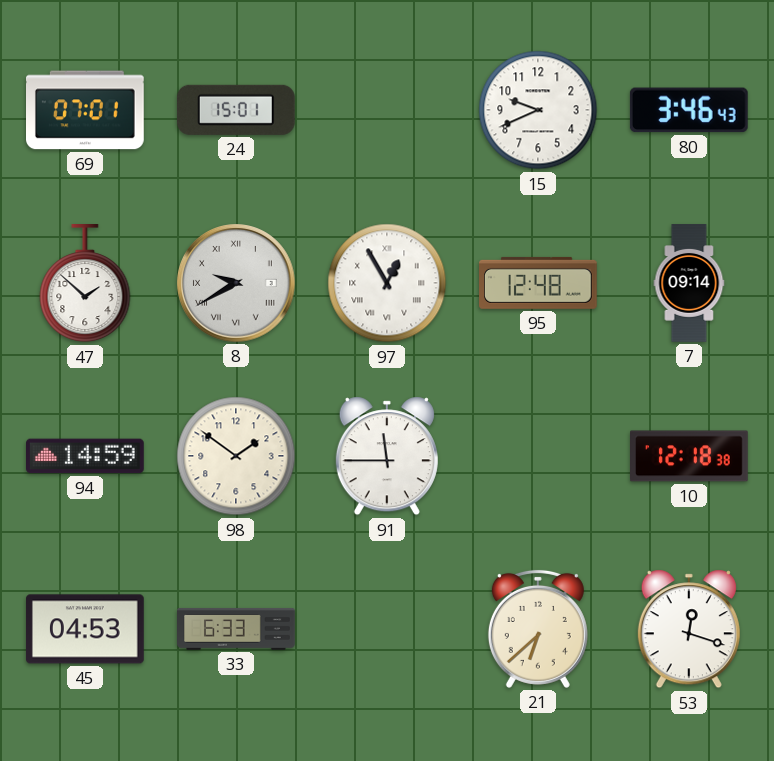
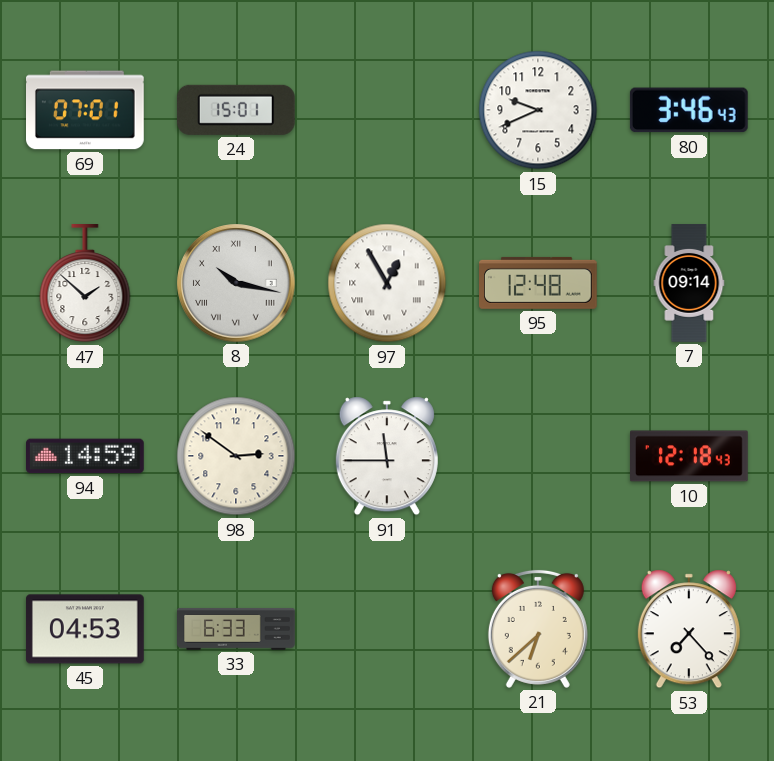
8: 9:40 -> 10:17 (237, 284)
98: 1:51 -> 2:51 (236, 456)
10: 12:18:38 -> 12:18:43 (690, 456)
53: 12:18 -> 7:23 (689, 629)
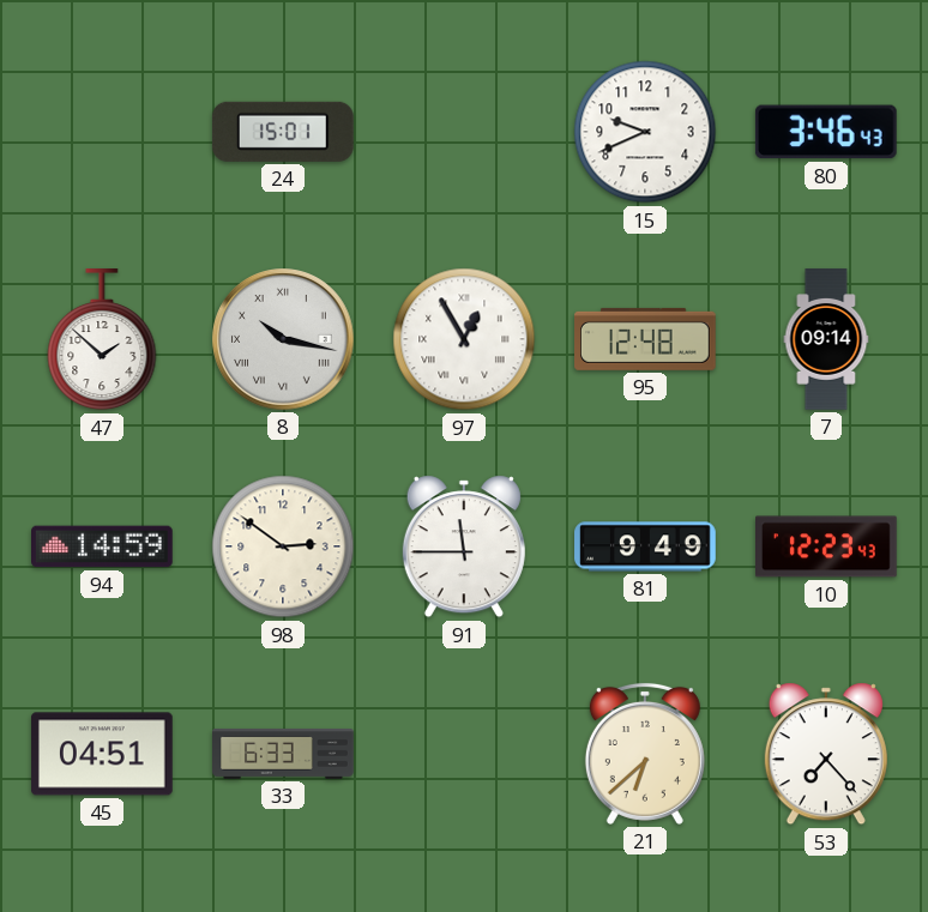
69: 07:01 -> none (86, 110)
81: none -> 9:49 (645, 546)
10: 12:18 -> 12:23 (827, 546)
45: 04:53 -> 04:51 (103, 754)
